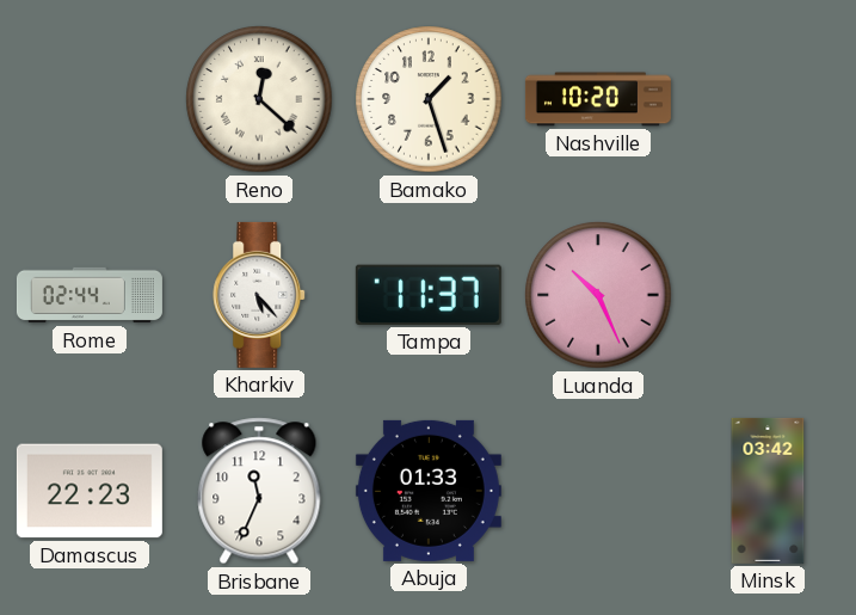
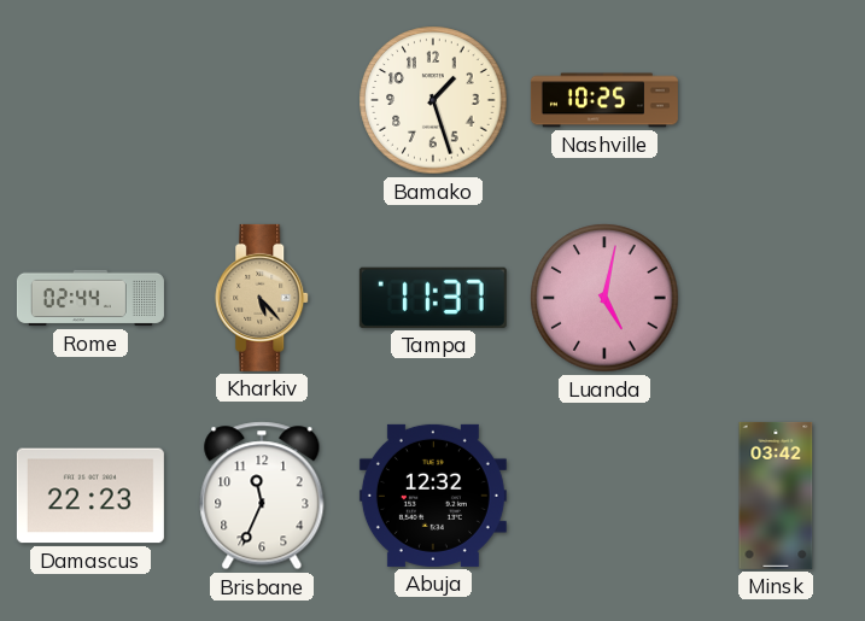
Reno: 12:22 -> none (259, 99)
Nashville: 10:20 -> 10:25 (604, 100)
Kharkiv dial: white -> champagne (263, 298)
Luanda: 10:26 -> 5:02 (604, 298)
Abuja: 01:33 -> 12:32 (433, 496)
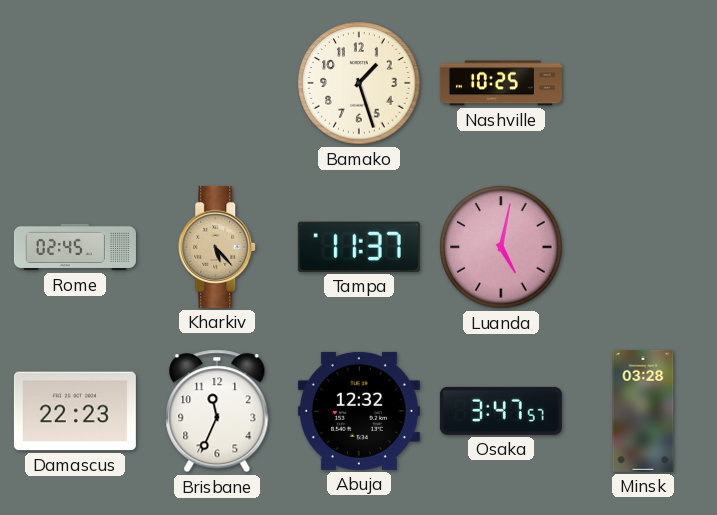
Rome: 02:44 -> 02:45 (75, 247)
Osaka: none -> 3:47 (501, 411)
Minsk: 03:42 -> 03:28 (643, 411)
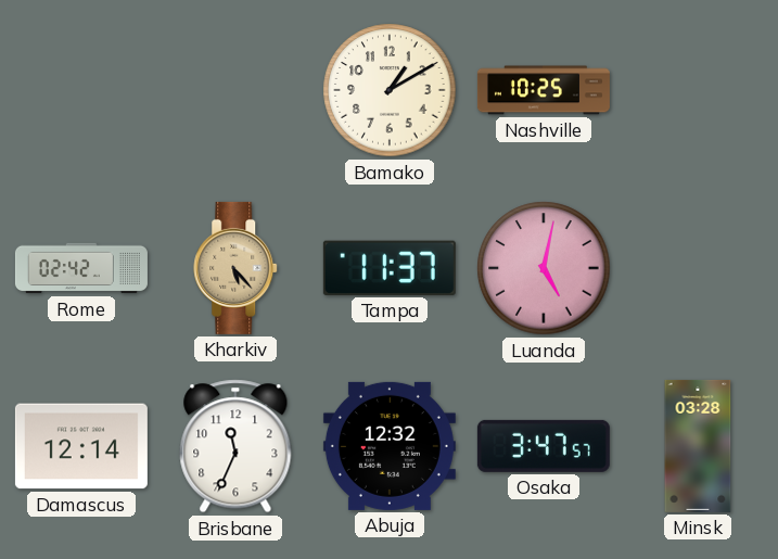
Bamako: 1:27 -> 1:10 (390, 90)
Rome: 02:45 -> 02:42 (81, 268)
Damascus: 22:23 -> 12:14 (81, 446)
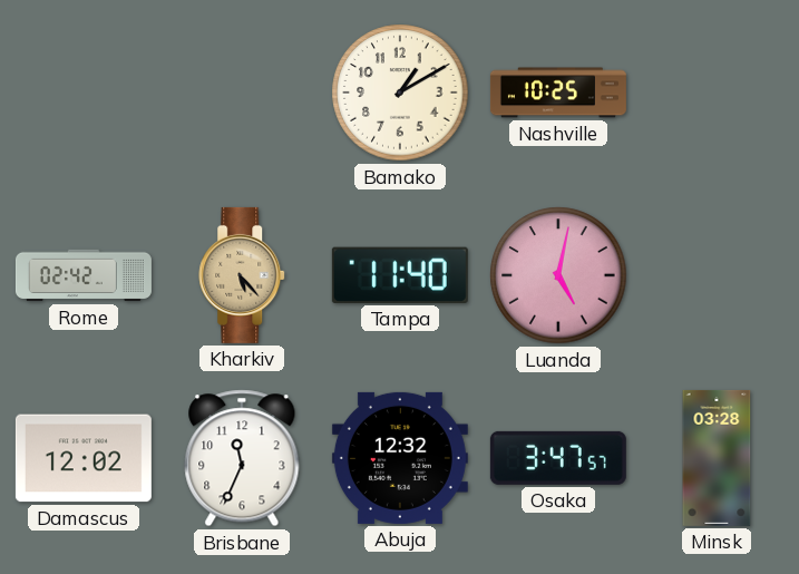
Tampa: 11:37 -> 11:40 (400, 275)
Damascus: 12:14 -> 12:02 (84, 458)
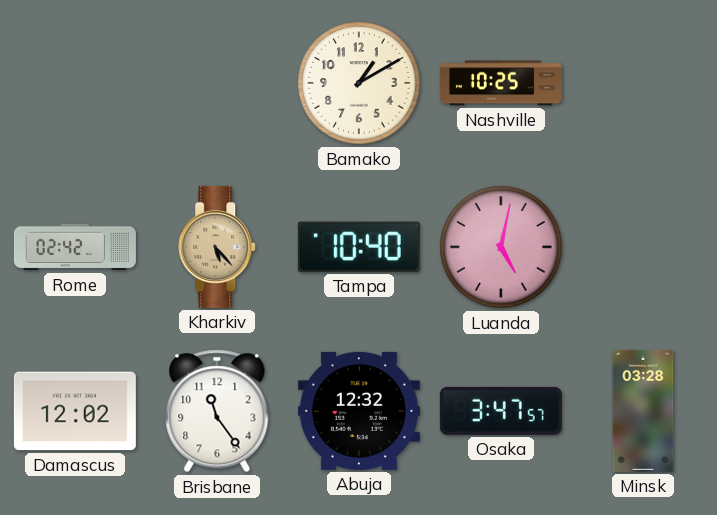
Tampa: 11:40 -> 10:40 (359, 247)
Brisbane: 11:34 -> 11:24 (217, 411)
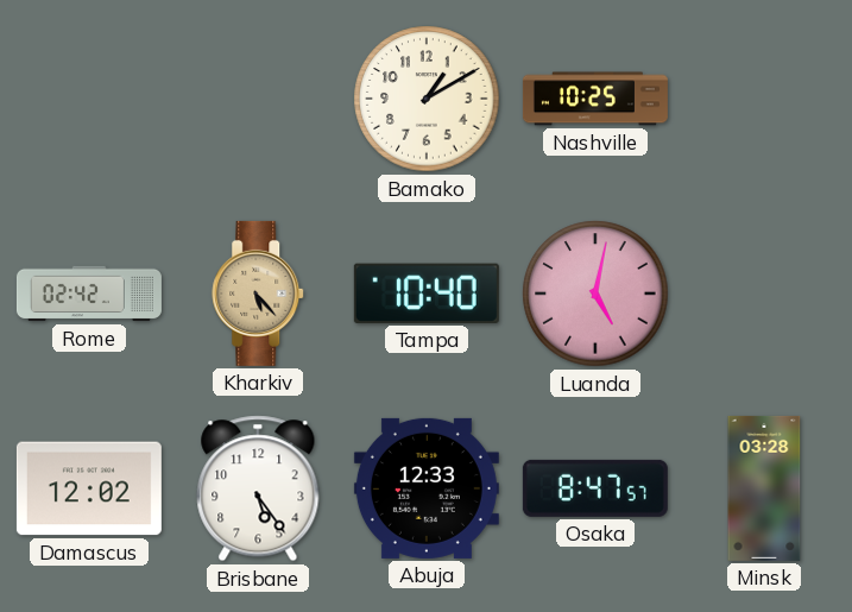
Brisbane: 11:24 -> 5:24 (258, 488)
Abuja: 12:32 -> 12:33 (427, 488)
Osaka: 3:47 -> 8:47 (595, 488)
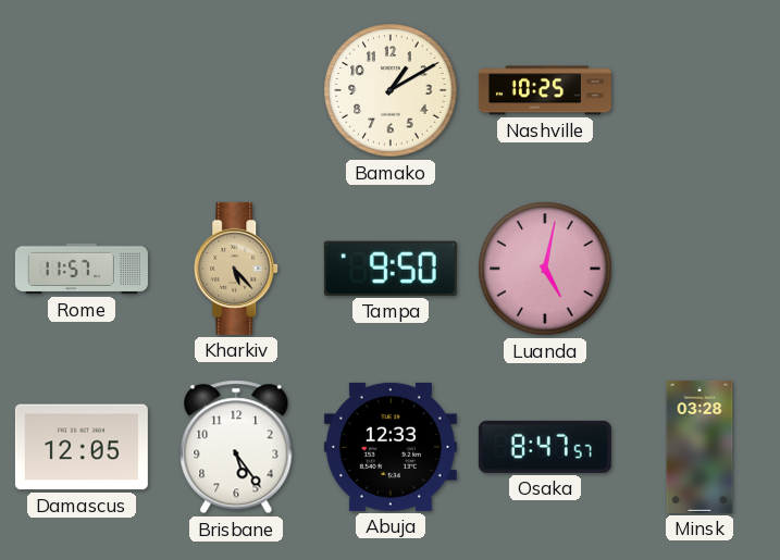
Rome: 02:42 -> 11:57 (82, 269)
Tampa: 10:40 -> 9:50 (391, 269)
Damascus: 12:02 -> 12:05 (82, 447)
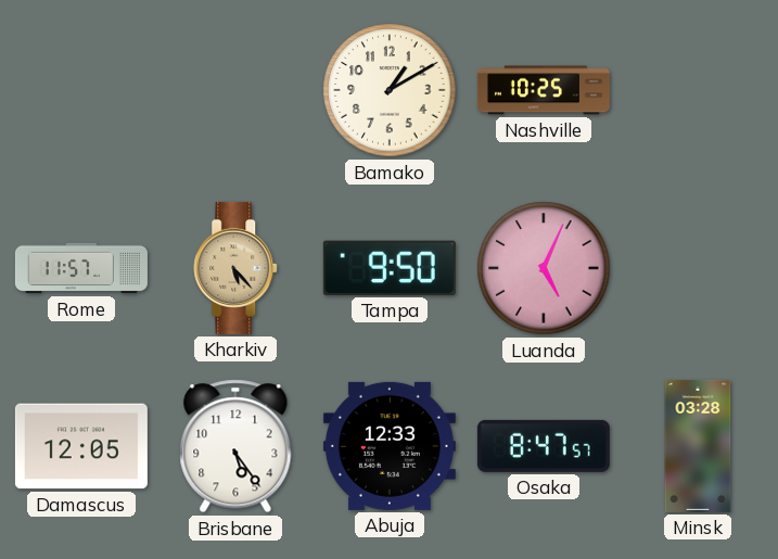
Luanda: 5:02 -> 5:04 (544, 268)
